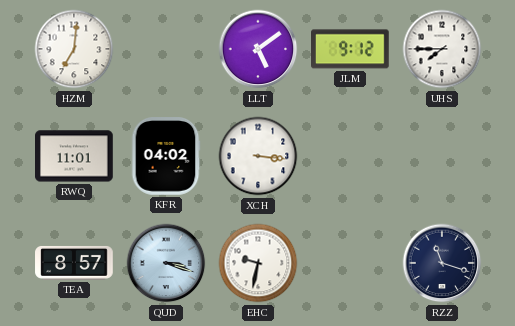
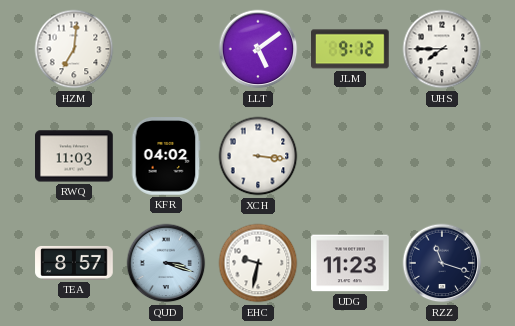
RWQ: 11:01 -> 11:03 (74, 156)
UDG: none -> 11:23 (350, 263)
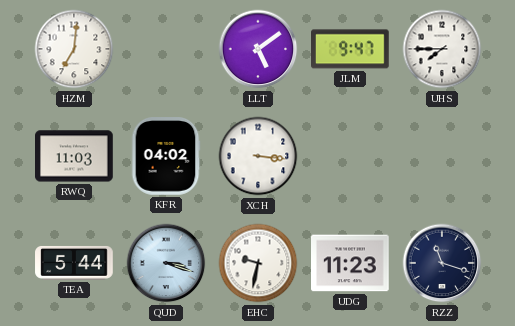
JLM: 9:12 -> 9:47 (351, 49)
TEA: 8:57 -> 5:44 (74, 263)
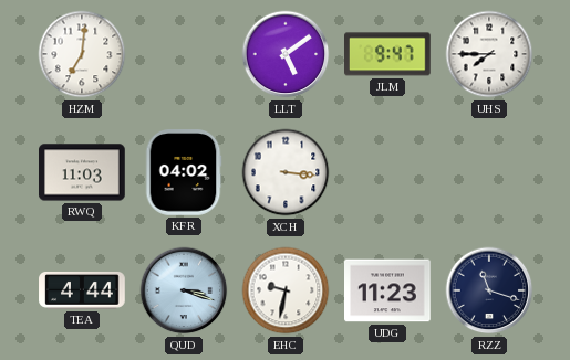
TEA: 5:44 -> 4:44 (82, 290)
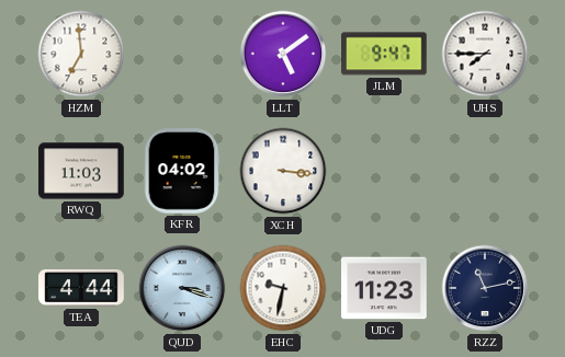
HZM: 7:01 -> 6:59 (81, 54)
RZZ: 11:18 -> 11:13 (485, 288)
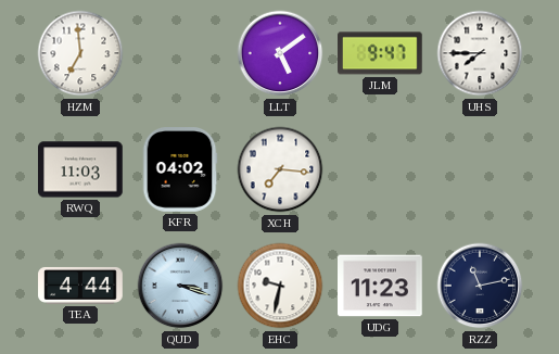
XCH: 3:16 -> 7:16 (280, 169)
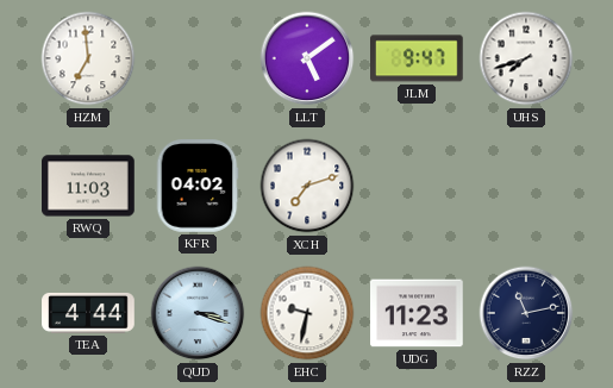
UHS: 7:45 -> 7:42 (526, 58)
XCH: 7:16 -> 7:12 (307, 186)
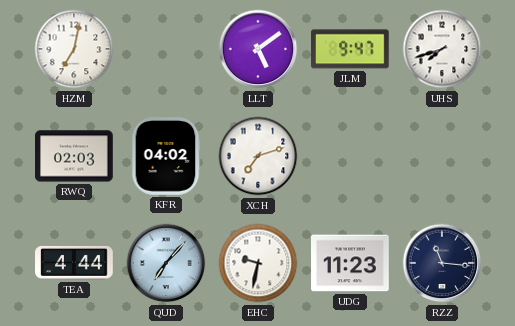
HZM: 6:59 -> 7:02 (74, 49)
RWQ: 11:03 -> 02:03 (74, 156)
QUD: 3:18 -> 7:07 (166, 263)
RZZ: 11:13 -> 11:16 (442, 263)
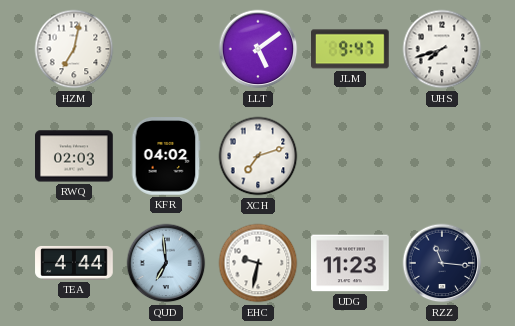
QUD: 7:07 -> 6:59 (166, 263)
